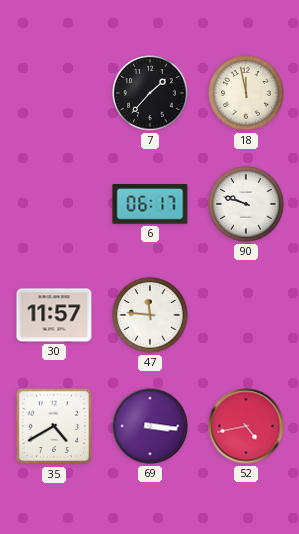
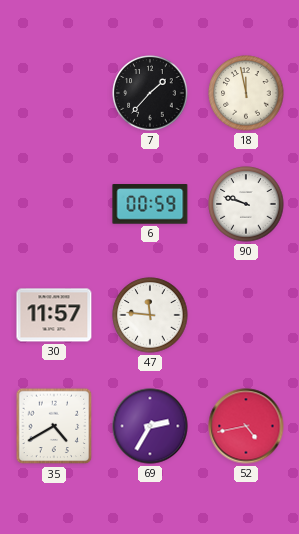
6: 06:17 -> 00:59 (150, 204)
69: 3:16 -> 2:35 (150, 426)
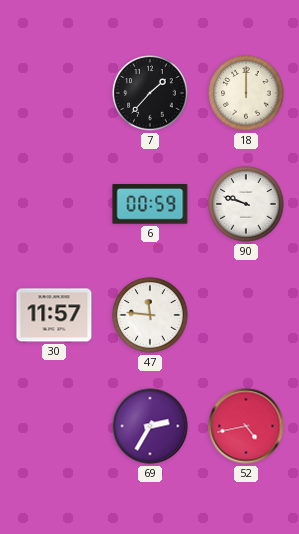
18: 11:58 -> 12:00 (246, 93)
35: 4:40 -> none (54, 426)
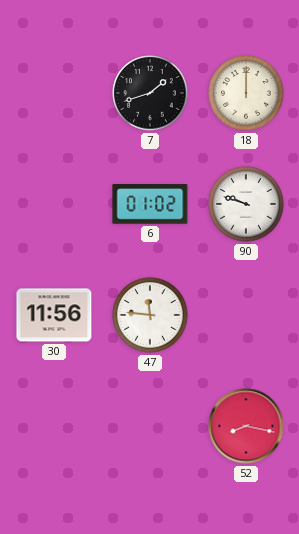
7: 1:37 -> 1:42 (150, 93)
6: 00:59 -> 01:02 (150, 204)
30: 11:57 -> 11:56 (54, 315)
69: 2:35 -> none (150, 426)
52: 4:43 -> 8:17 (246, 426)
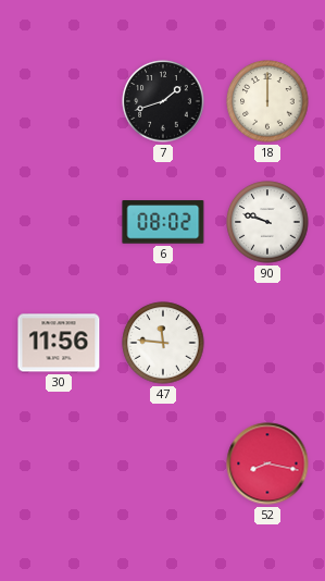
6: 01:02 -> 08:02 (163, 222)
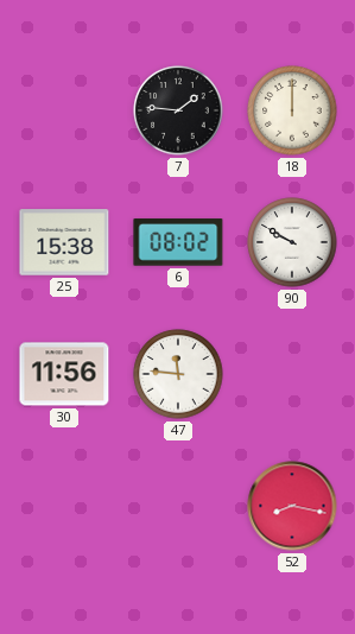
7: 1:42 -> 1:46 (178, 110)
25: none -> 15:38 (64, 242)
90: 9:48 -> 9:50 (292, 242)
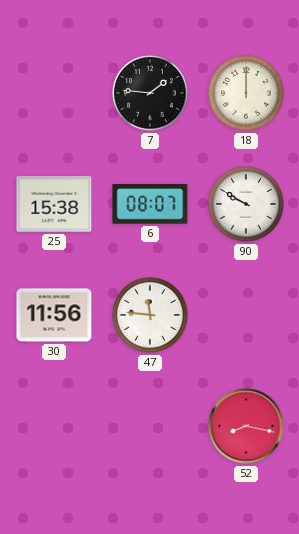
6: 08:02 -> 08:07 (150, 204)
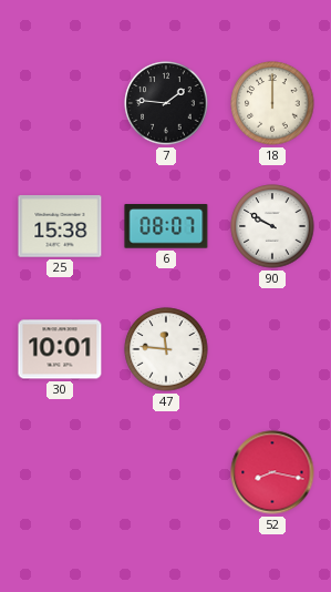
30: 11:56 -> 10:01 (60, 349)
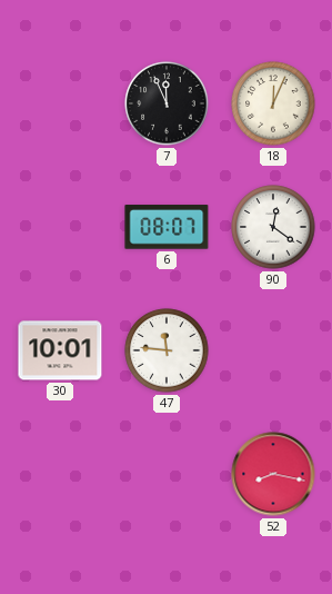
7: 1:46 -> 11:56 (167, 103)
18: 12:00 -> 12:04 (273, 103)
25: 15:38 -> none (60, 226)
90: 9:50 -> 12:21 (273, 227)
